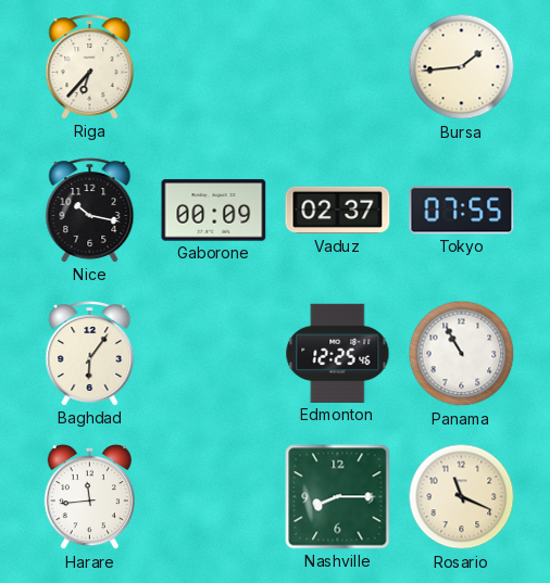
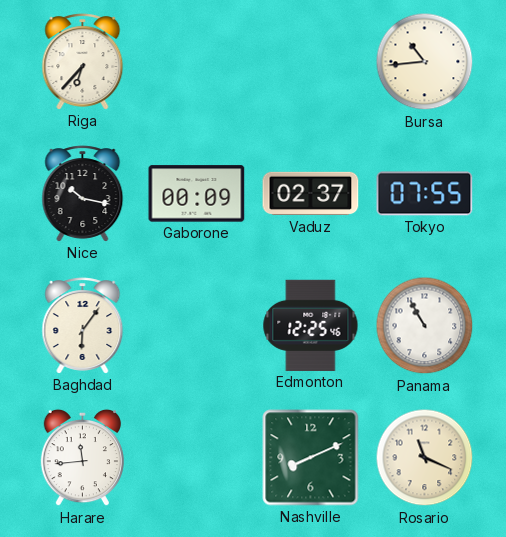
Bursa: 1:44 -> 10:44 (425, 62)
Nashville: 8:15 -> 8:11 (311, 458)
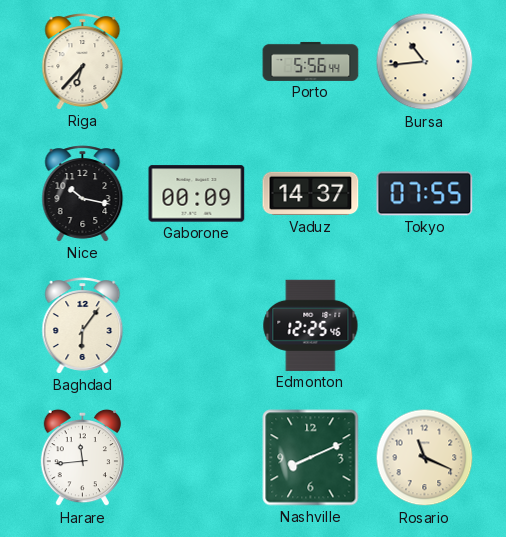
Porto: none -> 5:56 (311, 61)
Vaduz: 02:37 -> 14:37 (311, 194)
Panama: 10:55 -> none (425, 326)
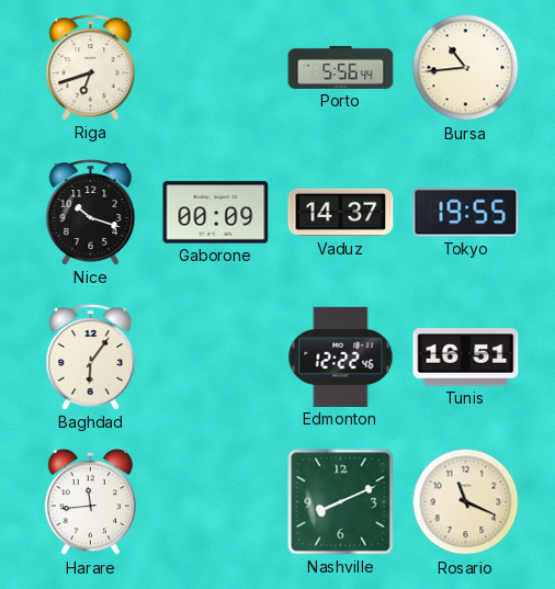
Riga: 6:37 -> 6:42 (91, 68)
Nice: 10:17 -> 10:18 (91, 213)
Tokyo: 07:55 -> 19:55 (466, 213)
Edmonton: 12:25 -> 12:22 (341, 356)
Tunis: none -> 16:51 (466, 358)
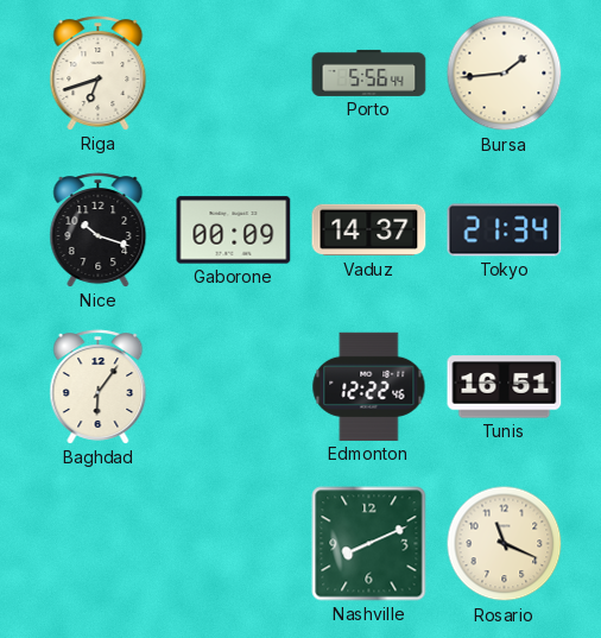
Bursa: 10:44 -> 1:44 (505, 74)
Tokyo: 19:55 -> 21:34 (505, 230)
Harare: 11:44 -> none (90, 502)
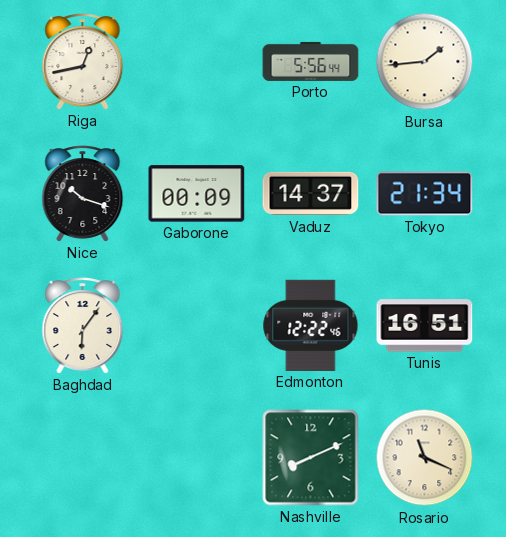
Riga: 6:42 -> 12:43 (83, 62)
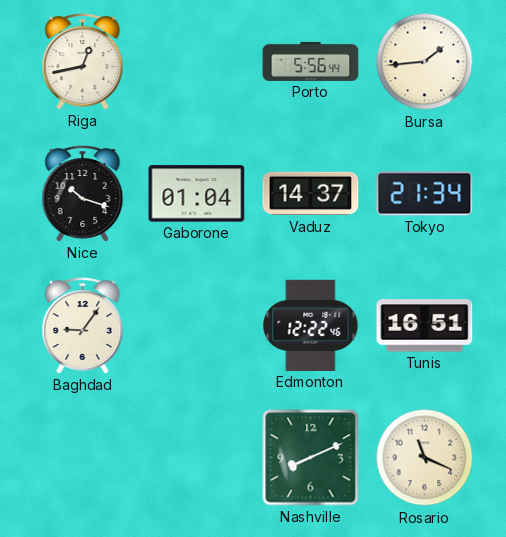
Gaborone: 00:09 -> 01:04 (197, 194)
Baghdad: 6:06 -> 9:06 (83, 326)
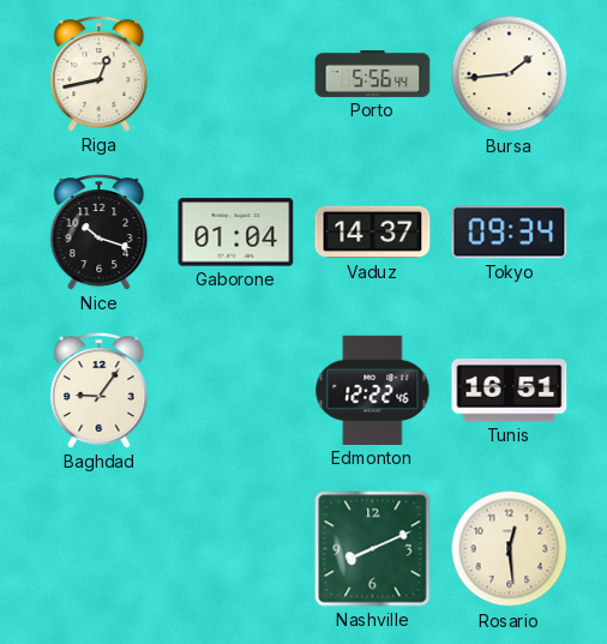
Tokyo: 21:34 -> 09:34 (510, 233)
Rosario: 11:19 -> 12:29 (510, 549)
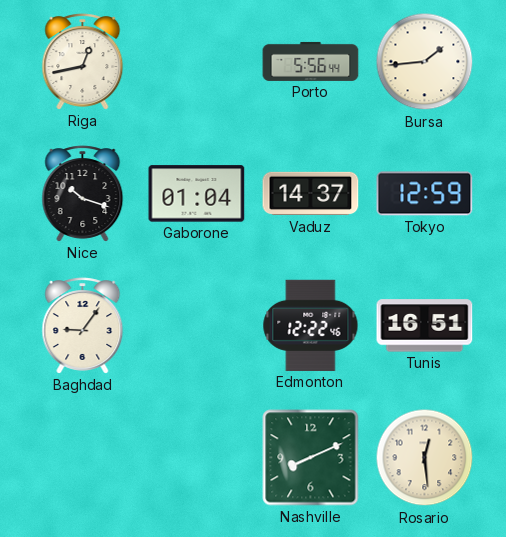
Tokyo: 09:34 -> 12:59 (425, 194)
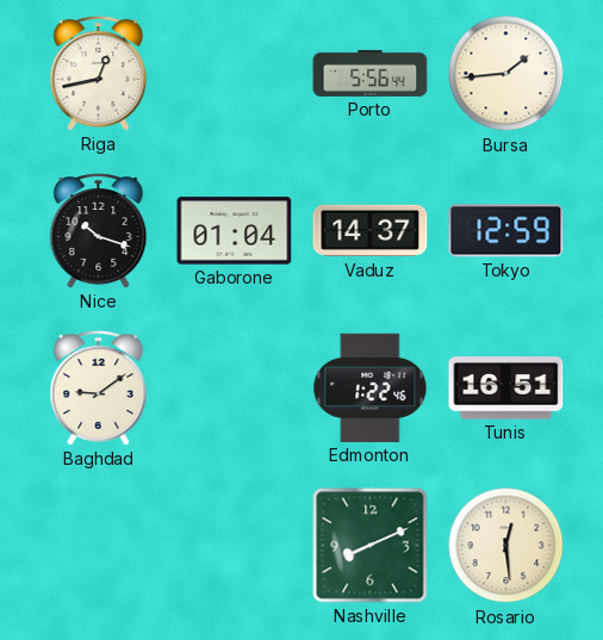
Baghdad: 9:06 -> 9:09 (99, 389)
Edmonton: 12:22 -> 1:22 (371, 387)
